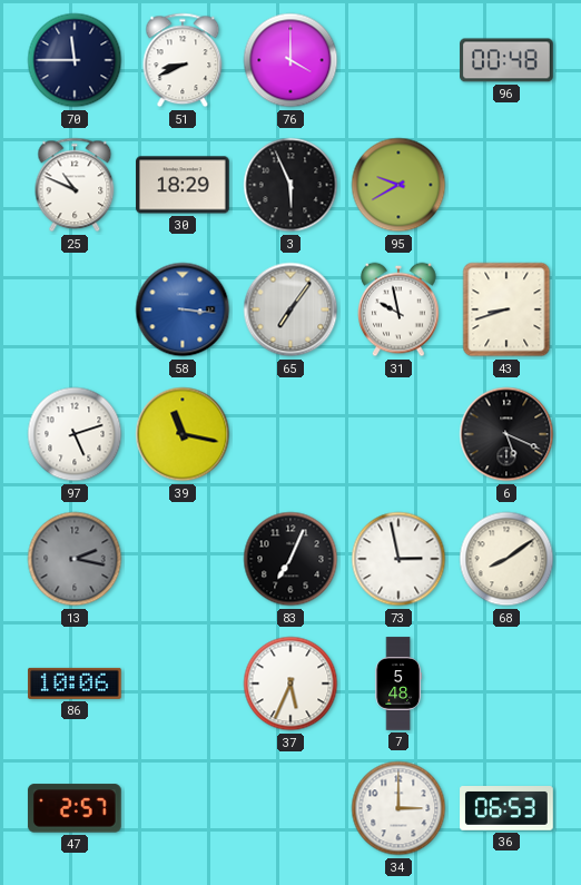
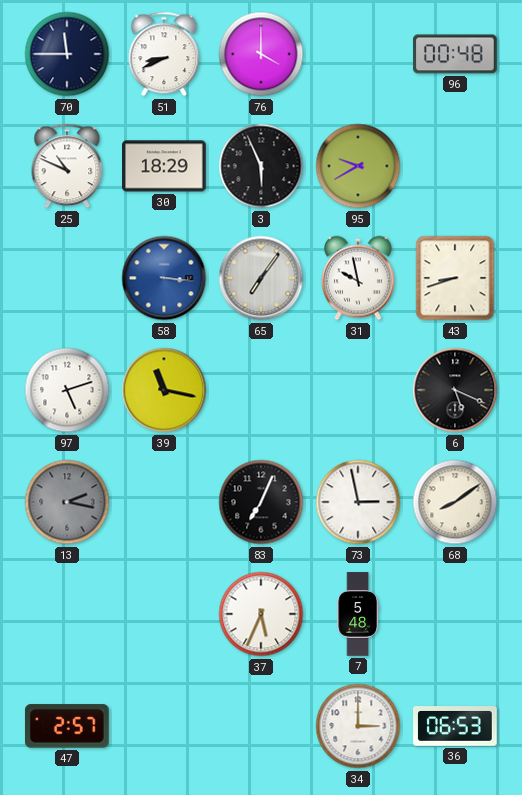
86: 10:06 -> none (75, 684)
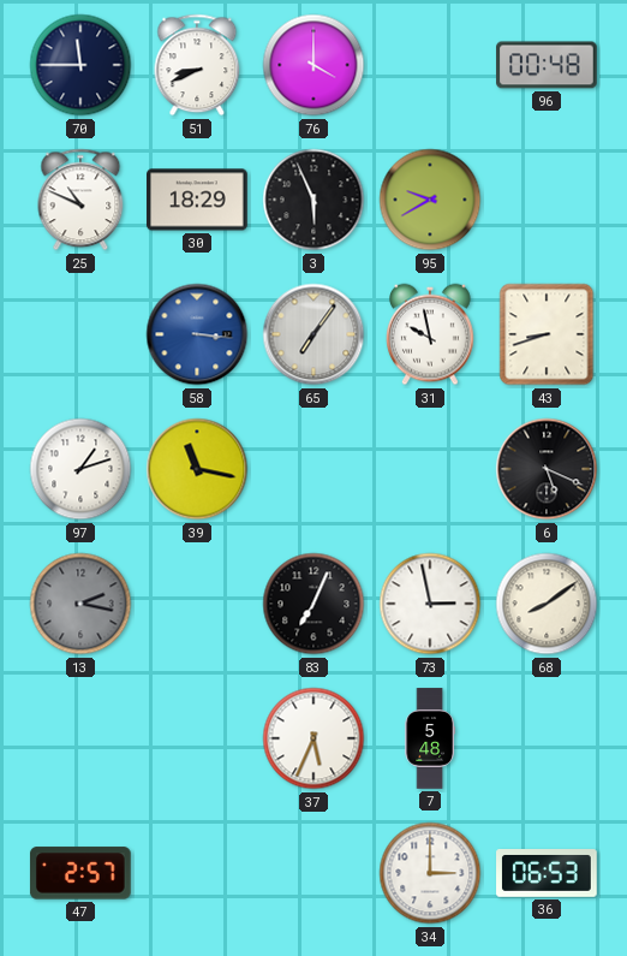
97: 5:12 -> 1:12 (80, 469)
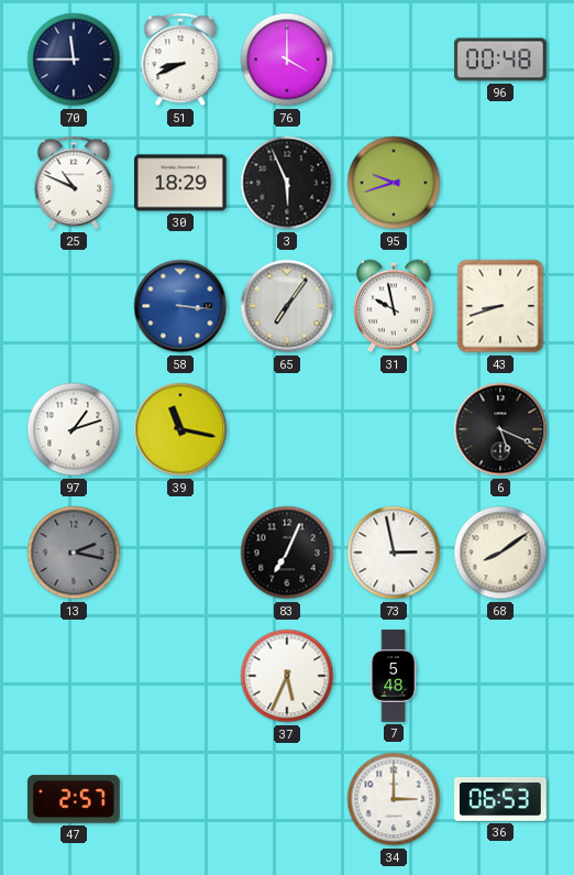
95: 9:40 -> 9:42 (394, 183)
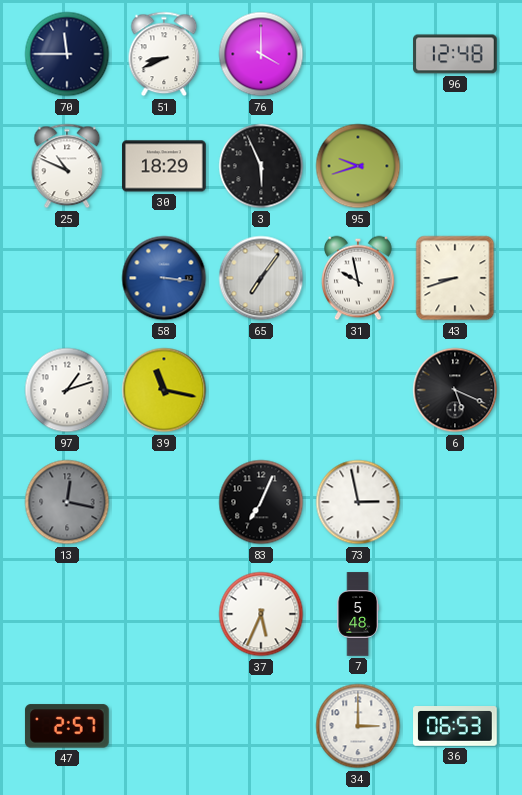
96: 00:48 -> 12:48 (455, 54)
13: 2:17 -> 12:17 (67, 502)
68: 8:09 -> none (500, 553)
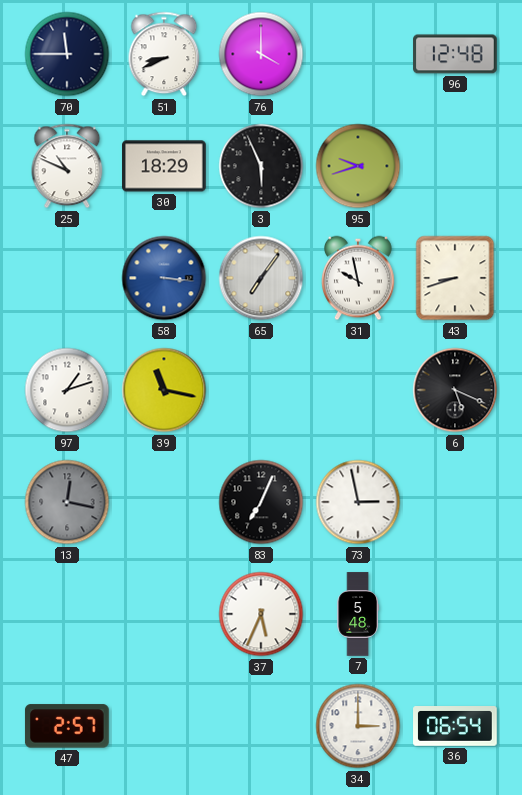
36: 06:53 -> 06:54 (455, 726)
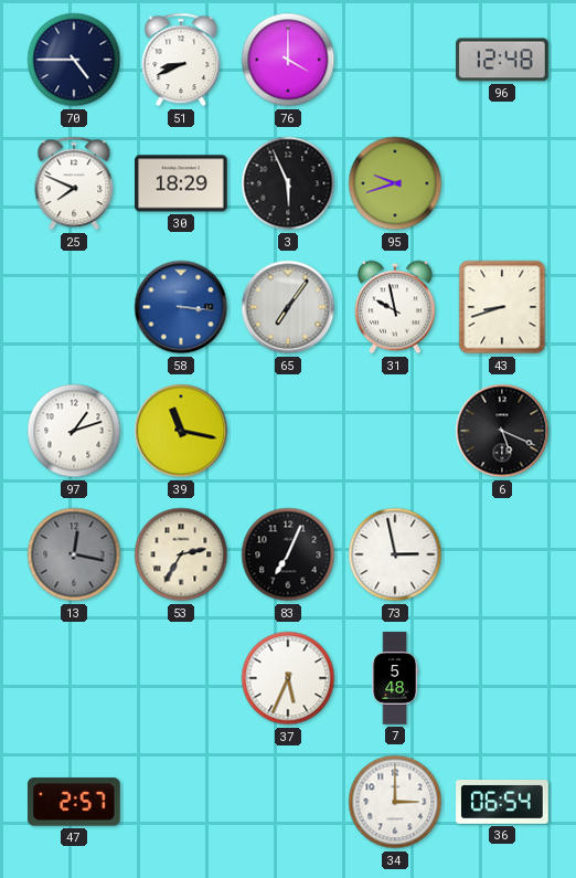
70: 11:45 -> 4:45 (74, 60)
25: 10:49 -> 7:49 (74, 183)
53: none -> 2:35 (181, 554)
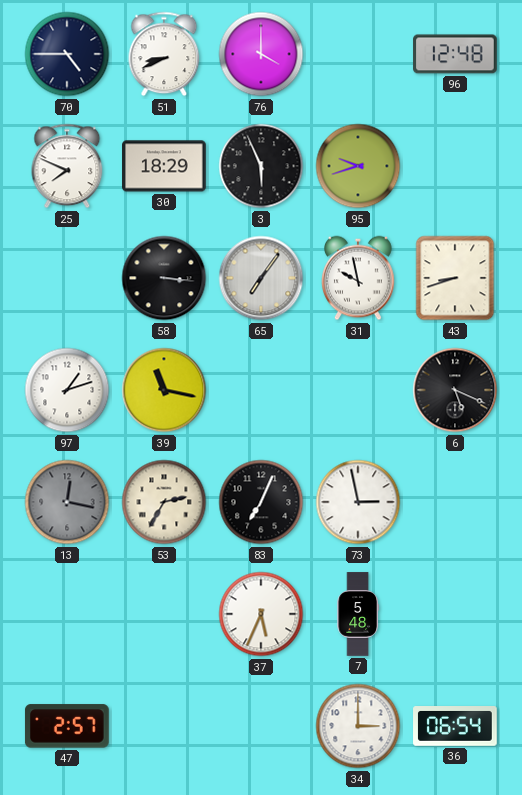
58 dial: blue -> black (164, 278)
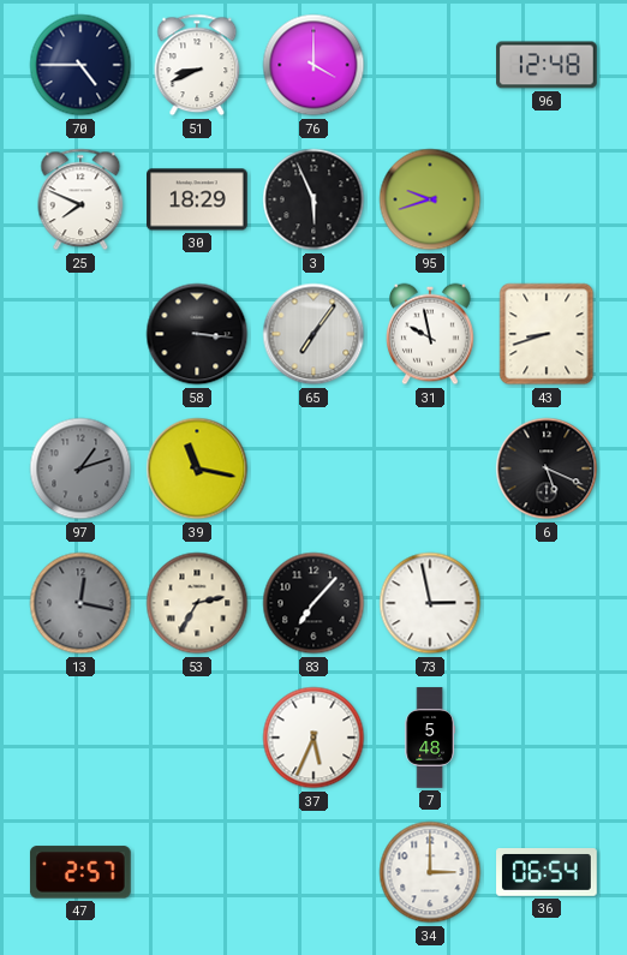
97 dial: white -> grey (80, 468)
83: 7:04 -> 7:07 (313, 603)
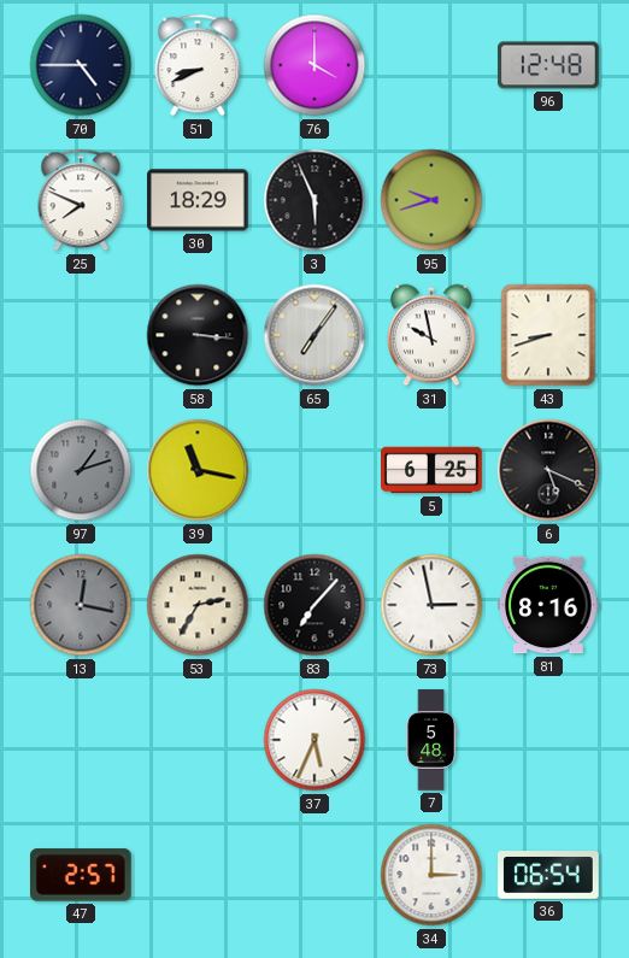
5: none -> 6:25 (431, 470)
81: none -> 8:16 (548, 605)
